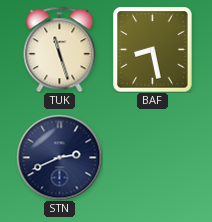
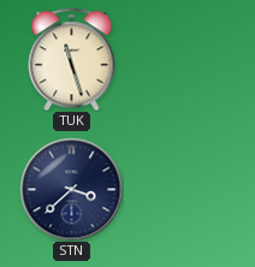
BAF: 8:28 -> none (153, 49)
STN: 2:41 -> 3:38 (71, 189)
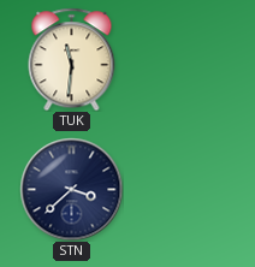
TUK: 11:27 -> 11:31 (72, 59)
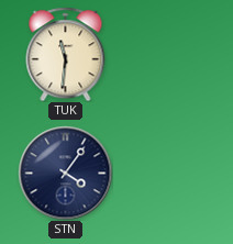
STN: 3:38 -> 4:06 (65, 173)
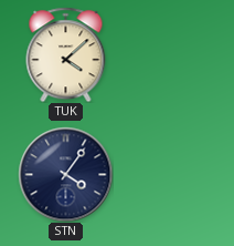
TUK: 11:31 -> 4:08 (66, 54)
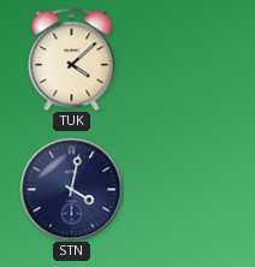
STN: 4:06 -> 4:02 (71, 189)
